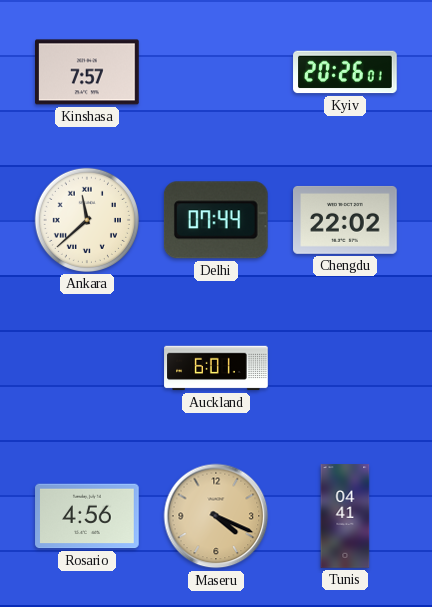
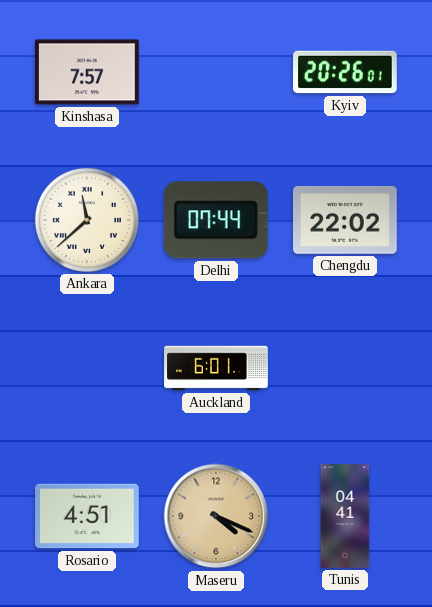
Rosario: 4:56 -> 4:51 (87, 516)
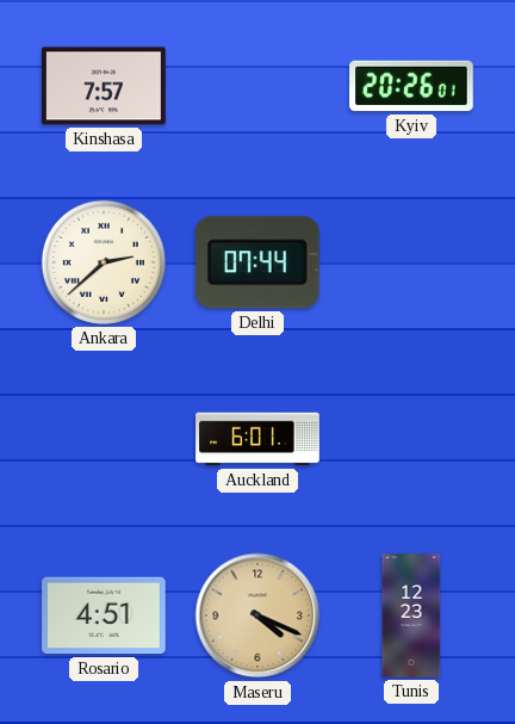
Ankara: 11:38 -> 2:38 (104, 262)
Chengdu: 22:02 -> none (345, 220)
Tunis: 04:41 -> 12:23 (411, 615)
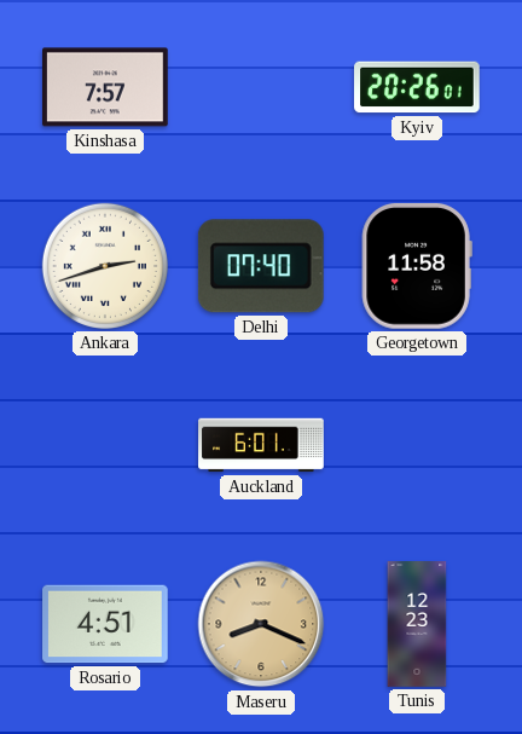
Ankara: 2:38 -> 2:42 (105, 266)
Delhi: 07:44 -> 07:40 (261, 266)
Georgetown: none -> 11:58 (417, 266)
Maseru: 4:19 -> 8:19 (261, 624)
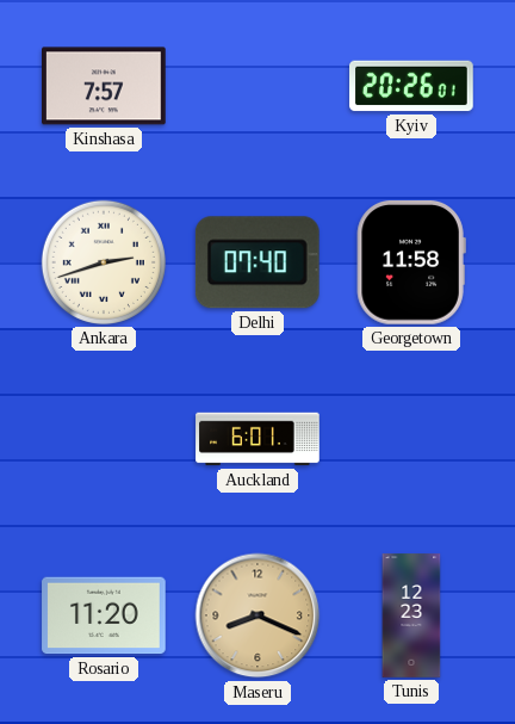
Rosario: 4:51 -> 11:20 (104, 615)
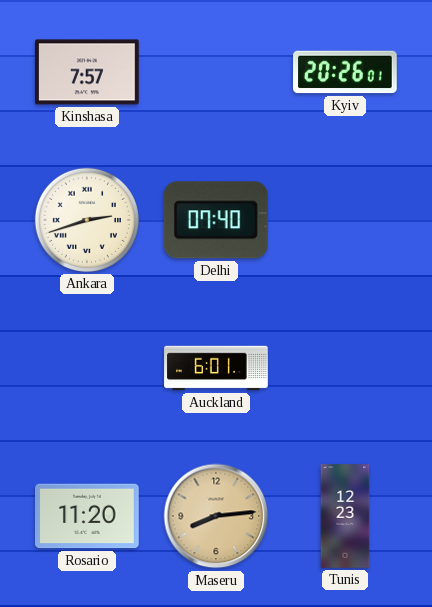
Georgetown: 11:58 -> none (411, 262)
Maseru: 8:19 -> 8:14 (216, 516)
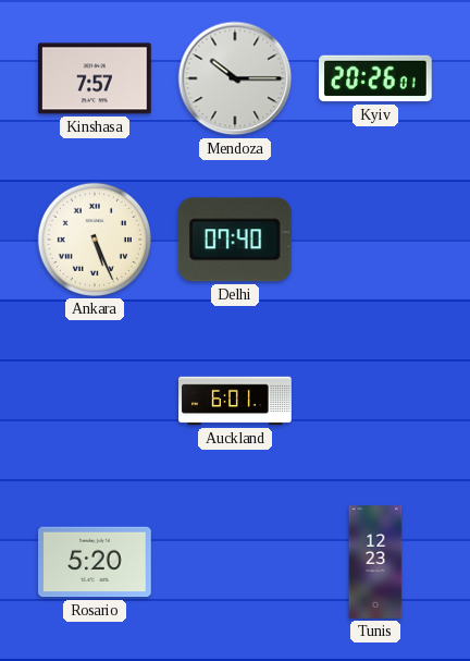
Mendoza: none -> 10:15 (235, 78)
Ankara: 2:42 -> 5:26 (95, 240)
Rosario: 11:20 -> 5:20 (95, 562)
Maseru: 8:14 -> none (216, 516)
